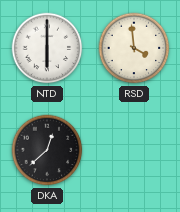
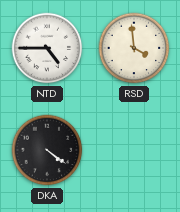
NTD: 6:00 -> 4:45 (47, 48)
DKA: 12:38 -> 4:21 (47, 150)
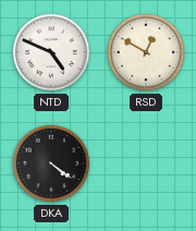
NTD: 4:45 -> 4:49 (51, 52)
RSD: 3:59 -> 12:50 (146, 52)
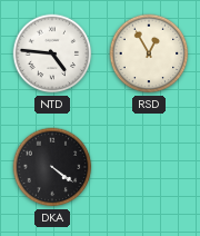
NTD: 4:49 -> 4:46 (52, 53)
RSD: 12:50 -> 12:55 (149, 53)
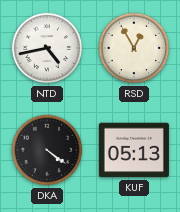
NTD: 4:46 -> 4:43 (47, 48)
KUF: none -> 05:13 (134, 150)
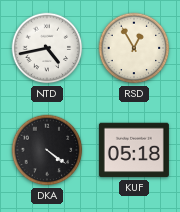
KUF: 05:13 -> 05:18 (134, 150)
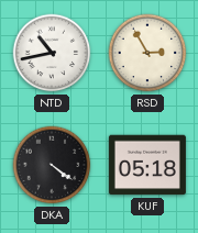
NTD: 4:43 -> 10:43 (52, 53)
RSD: 12:55 -> 2:55 (147, 53)
